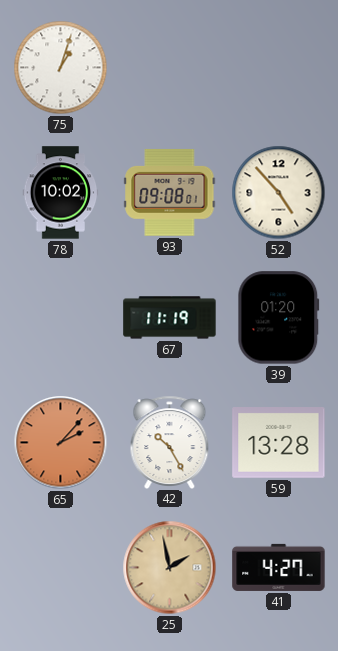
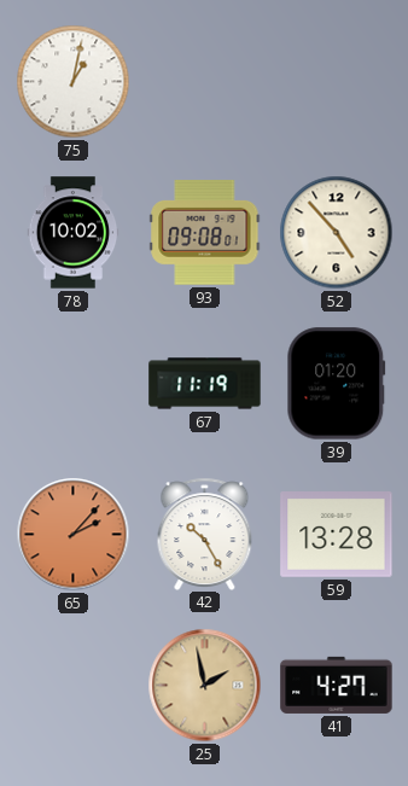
75: 1:03 -> 1:02 (74, 82)
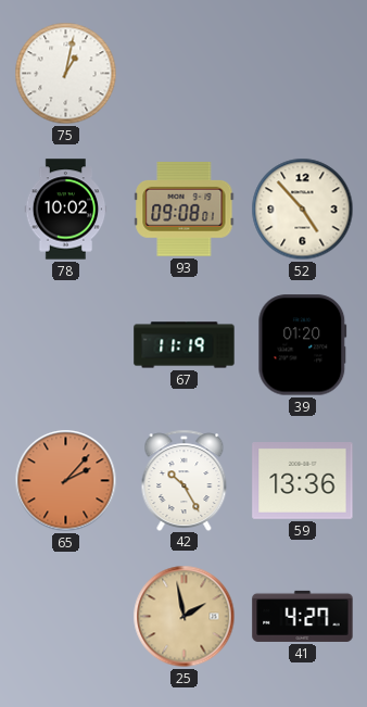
59: 13:28 -> 13:36 (303, 481)
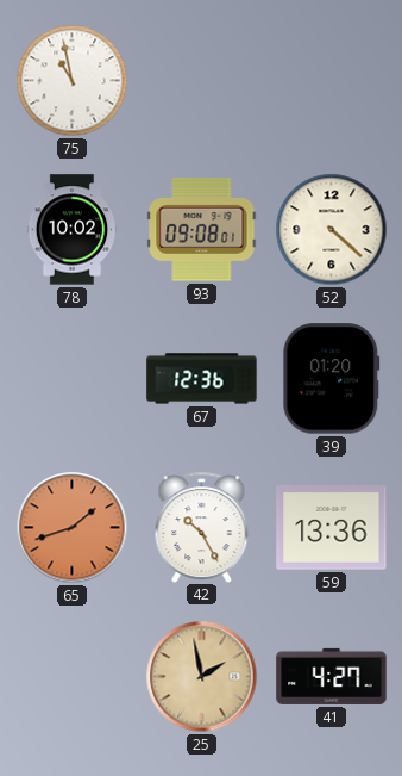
75: 1:02 -> 10:58 (73, 81)
52: 4:53 -> 4:22 (332, 230)
67: 11:19 -> 12:36 (202, 379)
65: 2:07 -> 1:42 (73, 528)
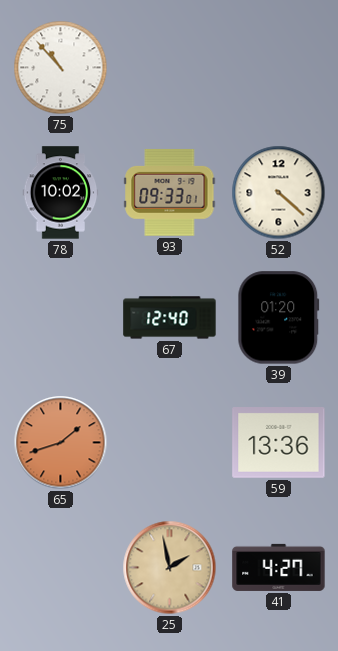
75: 10:58 -> 10:53 (61, 68)
93: 09:08 -> 09:33 (170, 192)
67: 12:36 -> 12:40 (170, 318)
42: 10:25 -> none (202, 527)
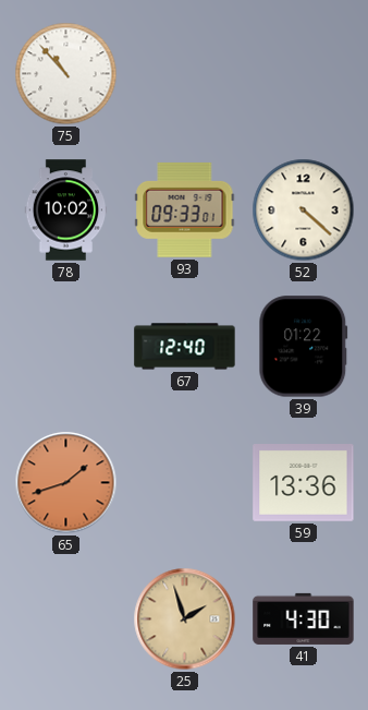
39: 01:20 -> 01:22 (304, 347)
25: 1:58 -> 1:57 (185, 619)
41: 4:27 -> 4:30 (304, 618)
